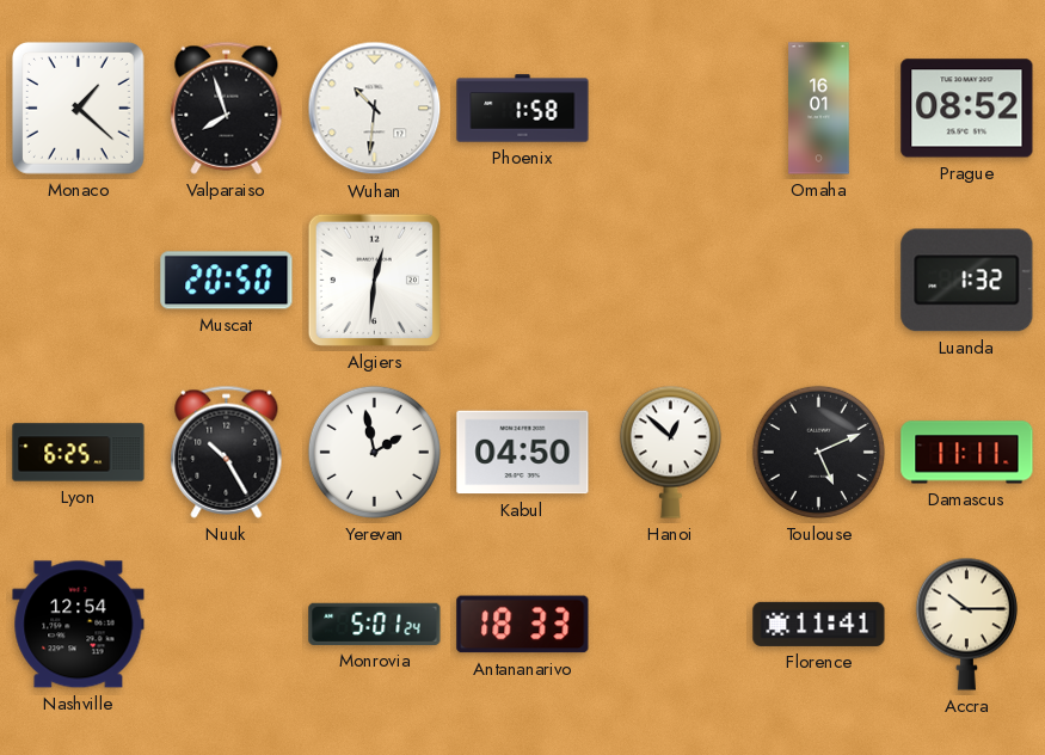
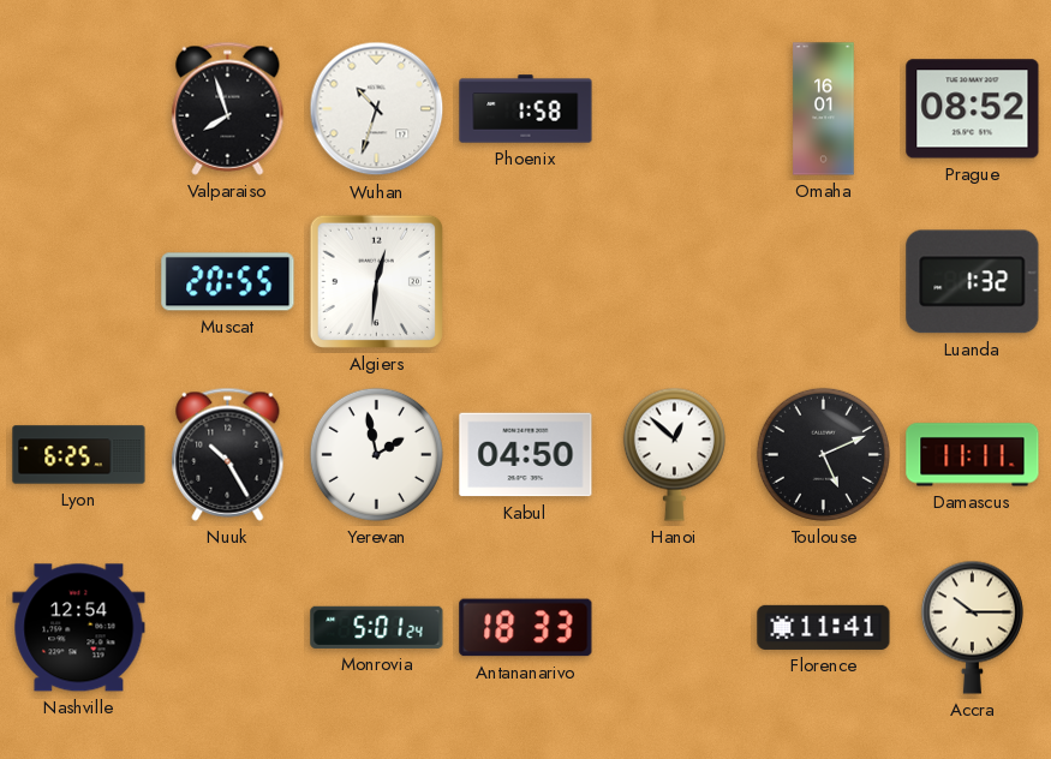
Monaco: 1:22 -> none (78, 108)
Wuhan: 10:31 -> 10:33 (377, 109)
Muscat: 20:50 -> 20:55 (228, 282)
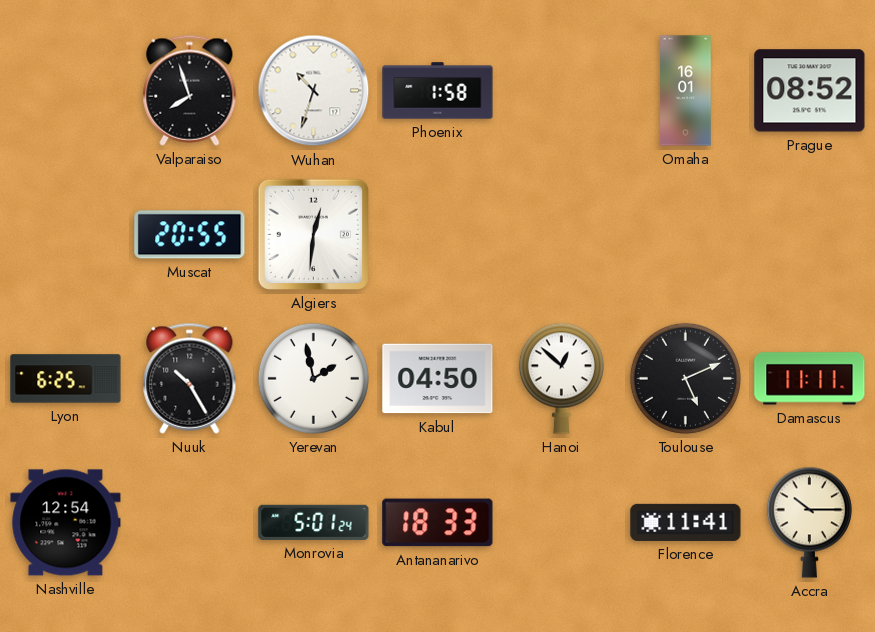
Luanda: 1:32 -> none (973, 282)
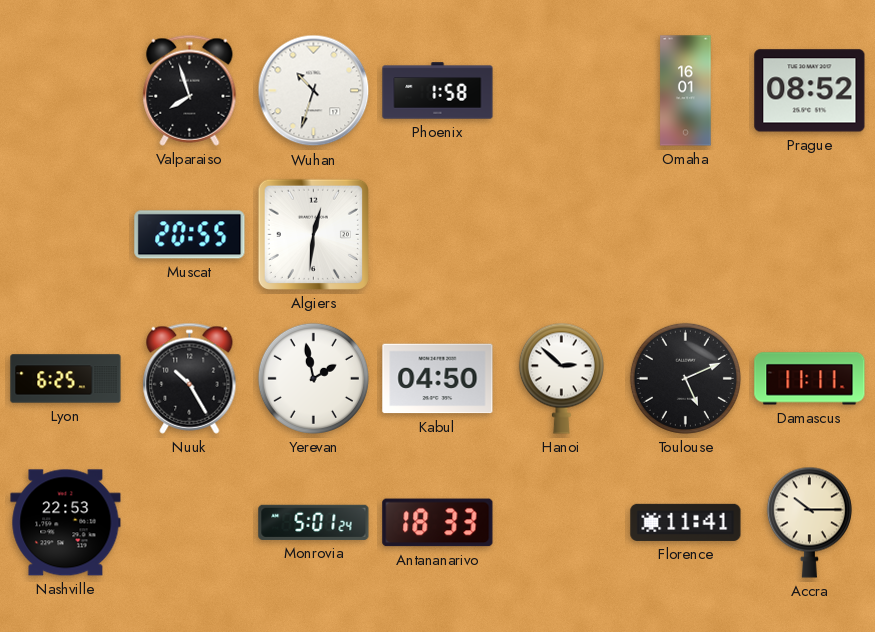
Hanoi: 12:52 -> 2:52 (561, 378)
Nashville: 12:54 -> 22:53 (66, 523)
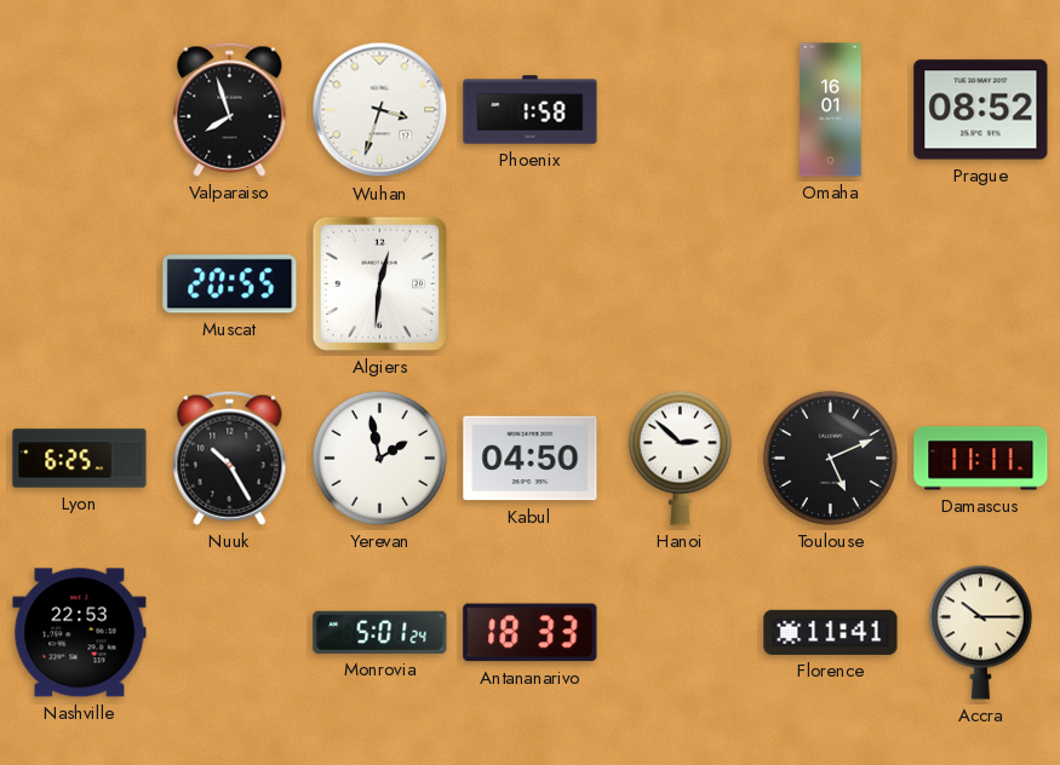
Wuhan: 10:33 -> 3:33 (380, 110)
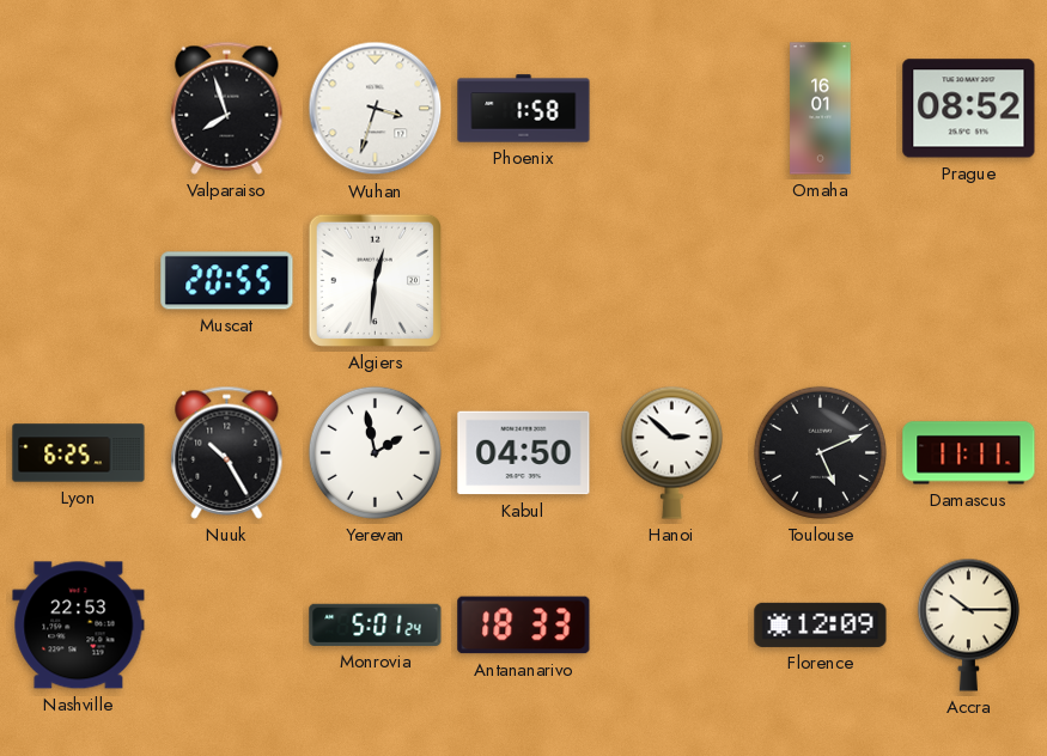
Florence: 11:41 -> 12:09 (821, 624)
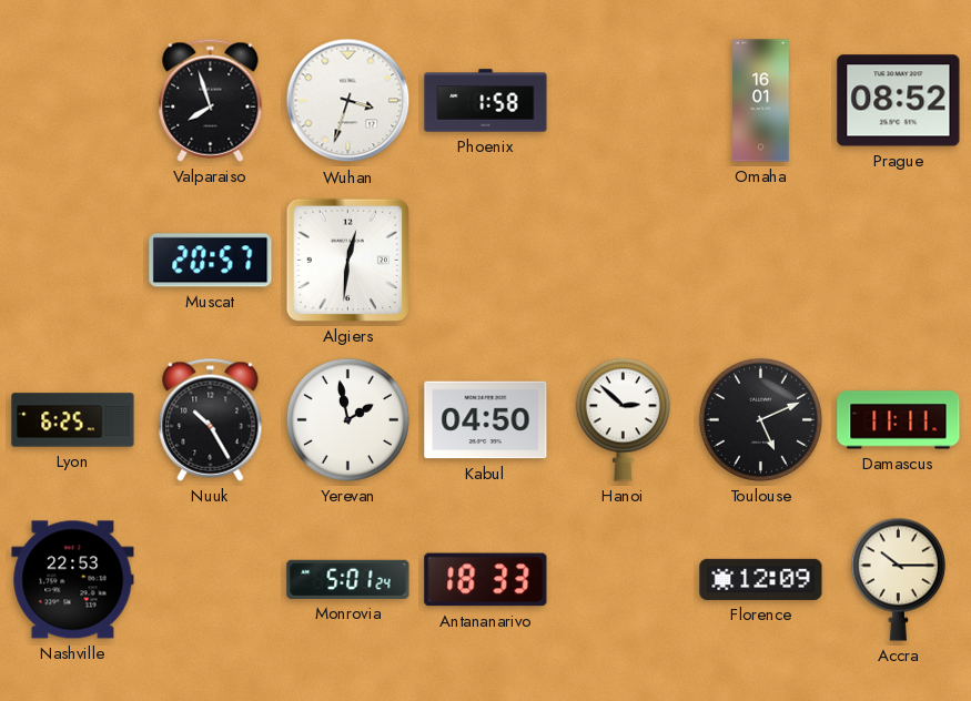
Muscat: 20:55 -> 20:57 (211, 261)
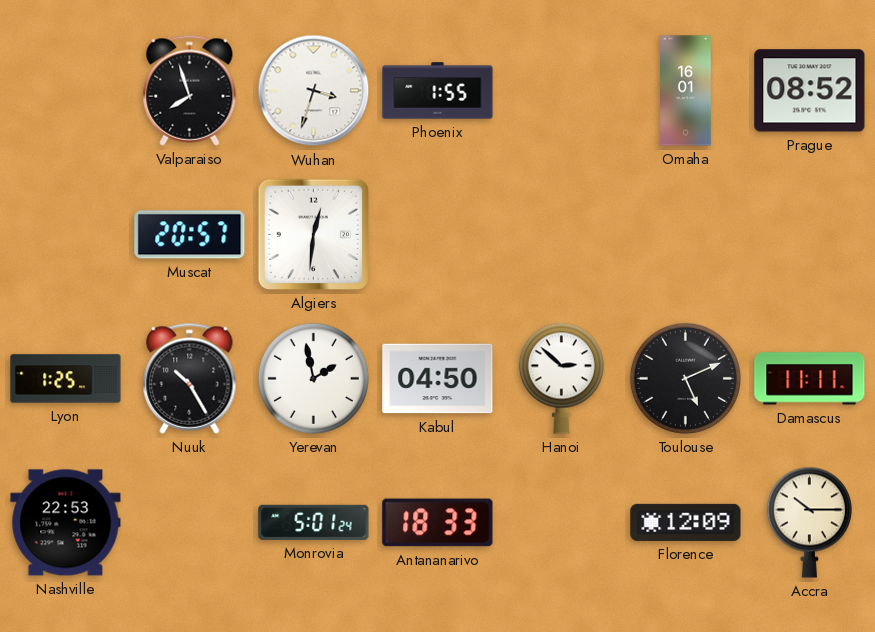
Phoenix: 1:58 -> 1:55 (438, 91)
Lyon: 6:25 -> 1:25 (66, 379)
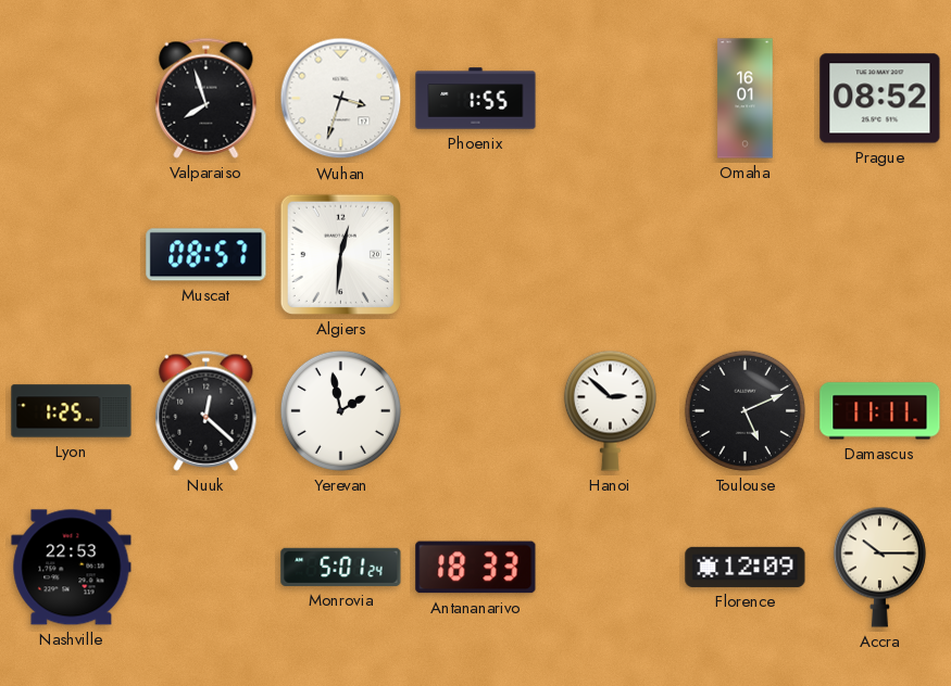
Muscat: 20:57 -> 08:57 (207, 255)
Nuuk: 10:25 -> 12:22 (207, 410)
Kabul: 04:50 -> none (438, 379)
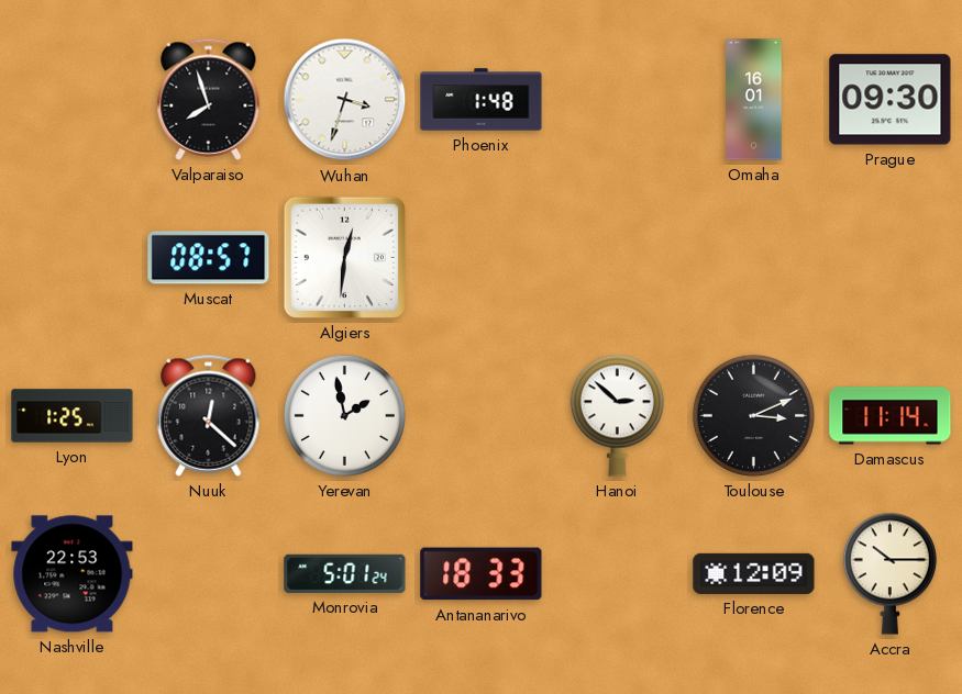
Phoenix: 1:55 -> 1:48 (482, 100)
Prague: 08:52 -> 09:30 (891, 100)
Toulouse: 5:11 -> 3:11 (753, 415)
Damascus: 11:11 -> 11:14 (891, 416)
